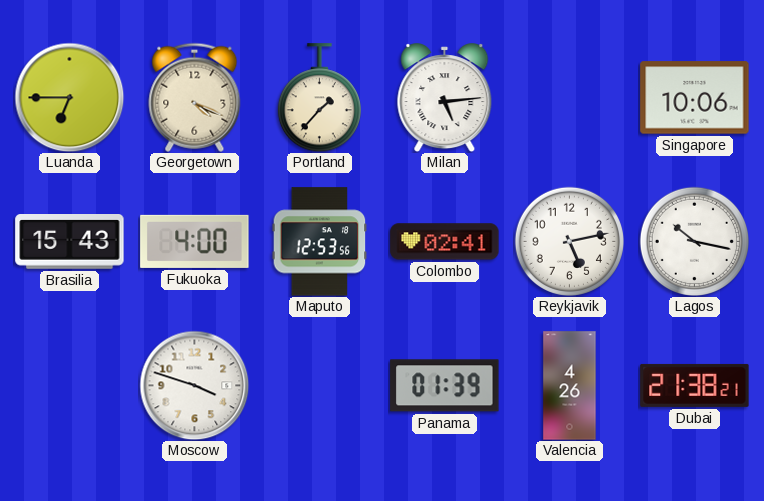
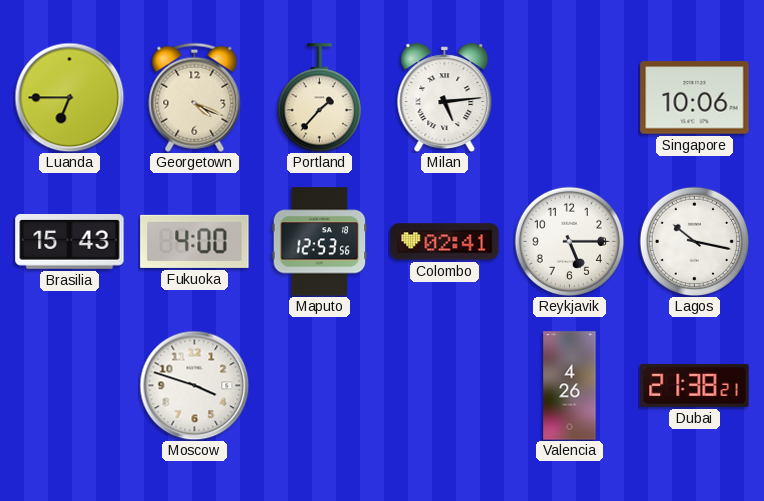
Reykjavik: 5:13 -> 5:15 (569, 241)
Panama: 01:39 -> none (445, 386)
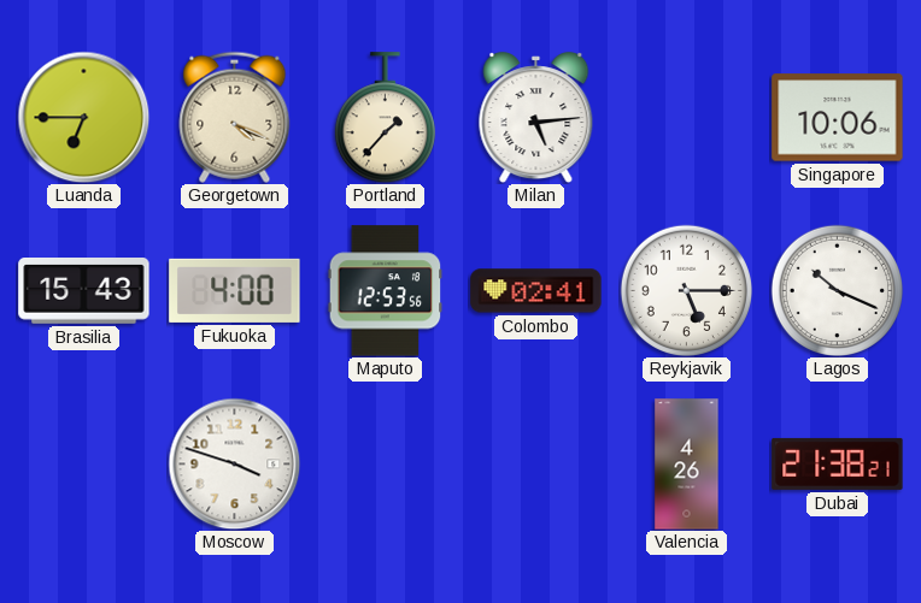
Lagos: 10:17 -> 10:19 (837, 290)
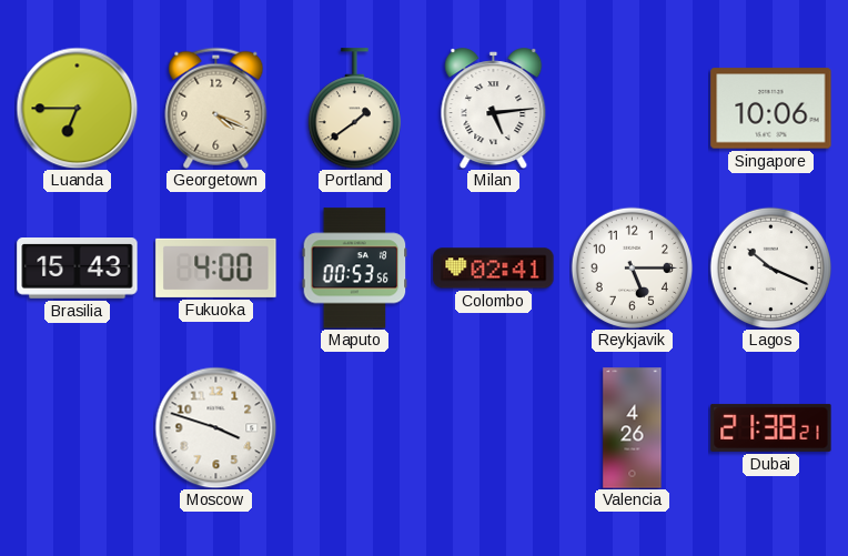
Portland: 1:37 -> 1:39 (354, 109)
Maputo: 12:53 -> 00:53 (355, 269)
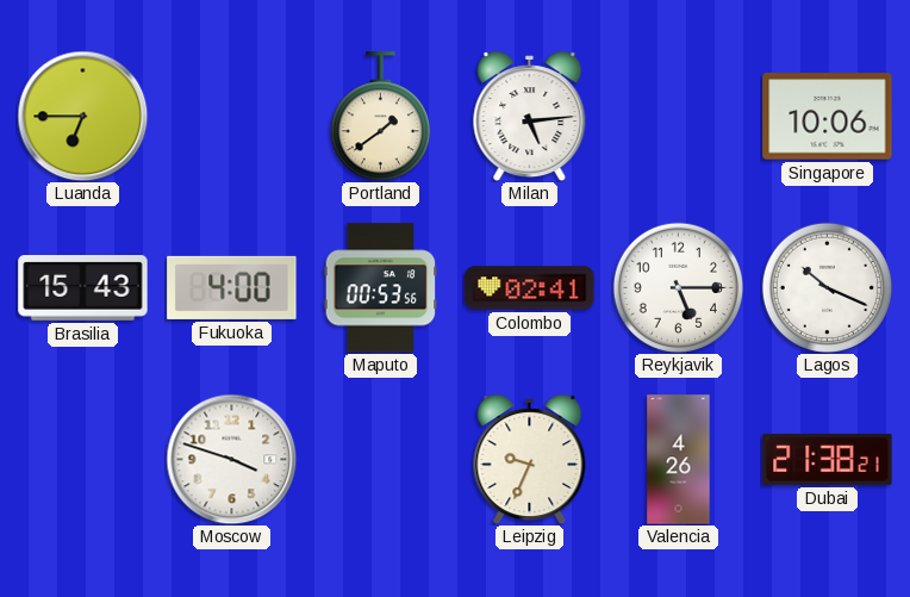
Georgetown: 4:19 -> none (216, 108)
Leipzig: none -> 9:34 (530, 460)
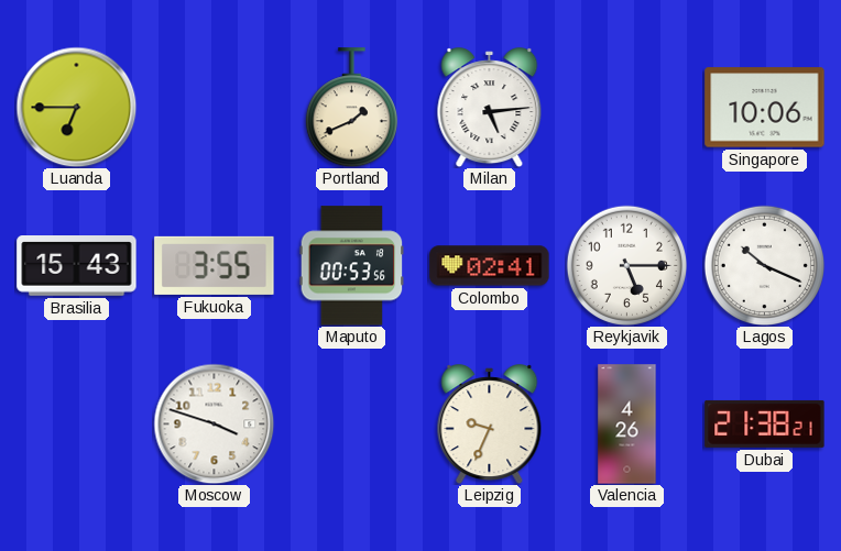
Portland: 1:39 -> 1:41 (351, 108)
Fukuoka: 4:00 -> 3:55 (215, 265)
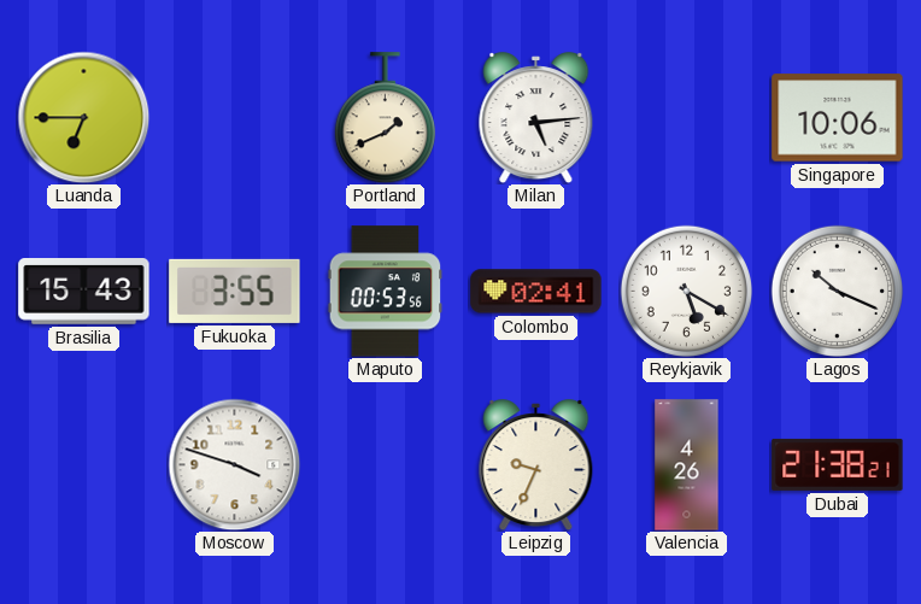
Reykjavik: 5:15 -> 5:20 (686, 291)
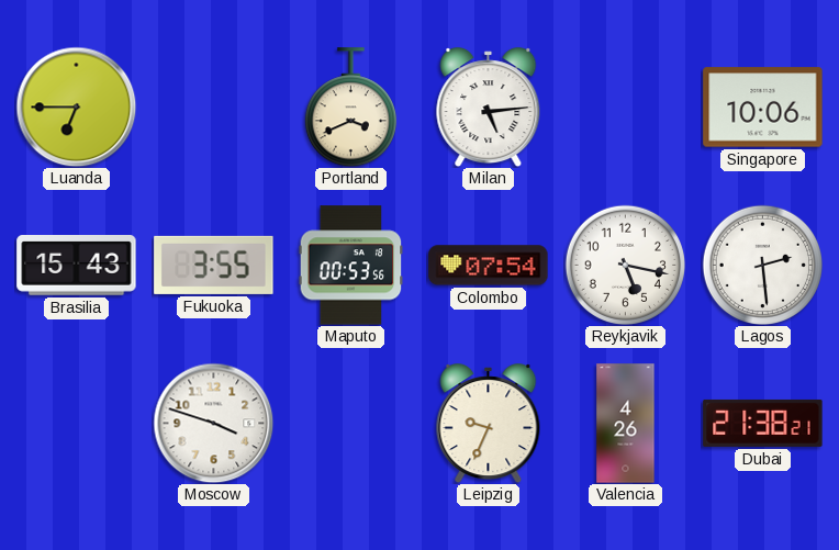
Portland: 1:41 -> 3:41 (350, 108)
Colombo: 02:41 -> 07:54 (489, 266)
Reykjavik: 5:20 -> 5:17 (625, 265)
Lagos: 10:19 -> 2:29 (762, 265)
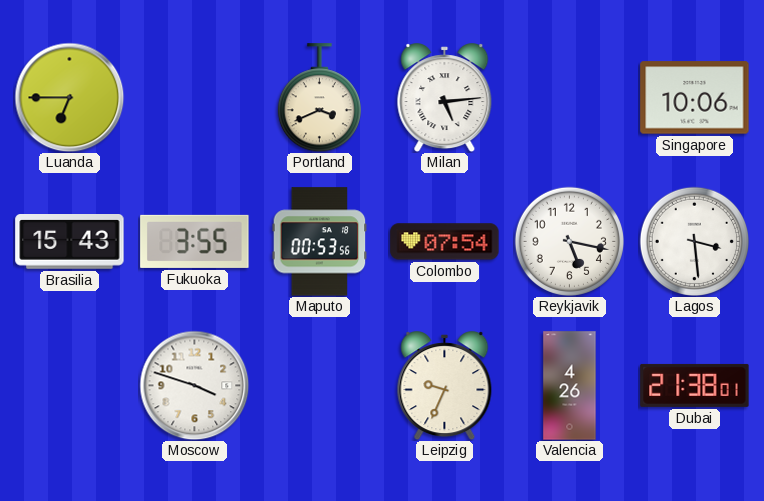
Lagos: 2:29 -> 3:29 (694, 241)
Dubai: 21:38:21 -> 21:38:01 (695, 385)
